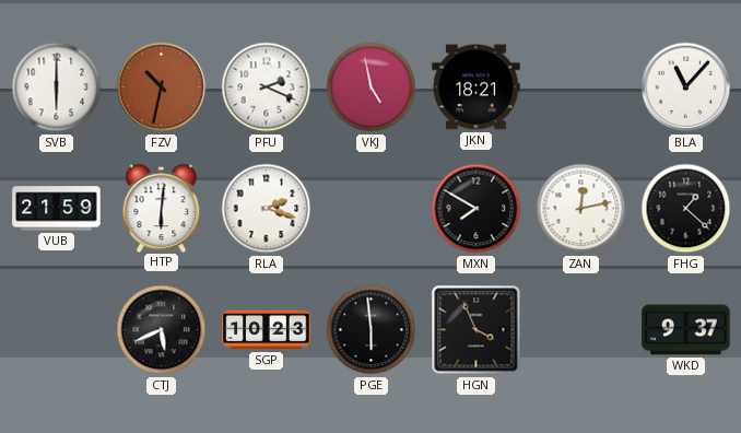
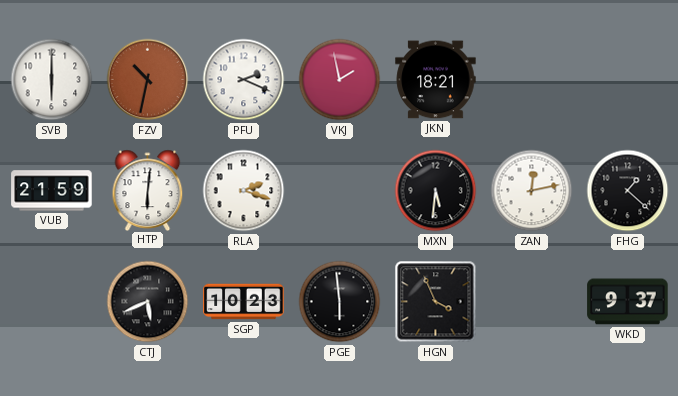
VKJ: 4:58 -> 1:58 (340, 80)
BLA: 11:07 -> none (686, 87)
MXN: 7:50 -> 5:31 (436, 191)
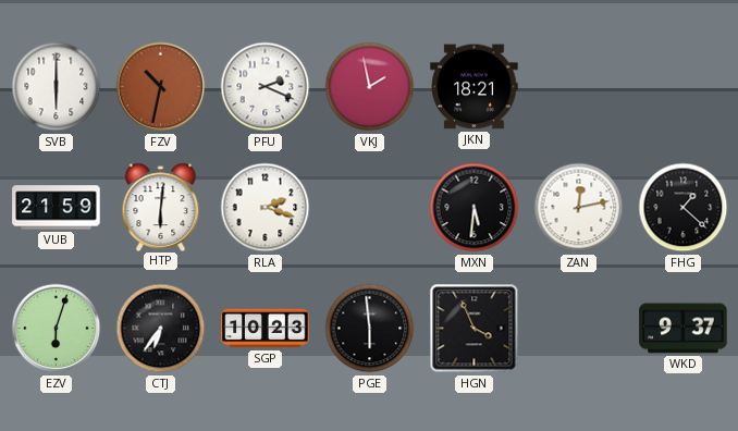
EZV: none -> 6:03 (57, 329)
CTJ: 5:41 -> 6:36 (161, 329)
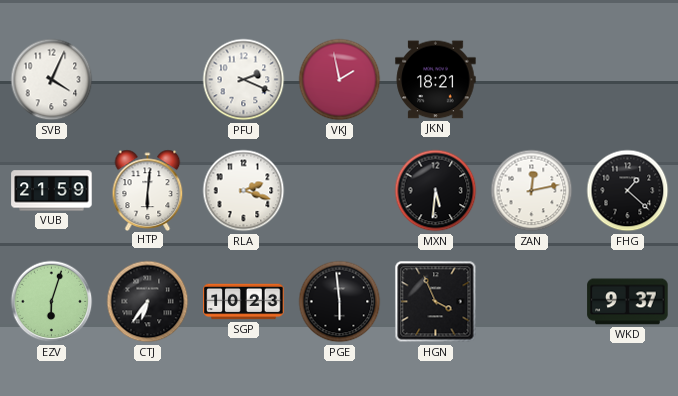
SVB: 6:00 -> 4:04 (52, 80)
FZV: 10:32 -> none (161, 87)
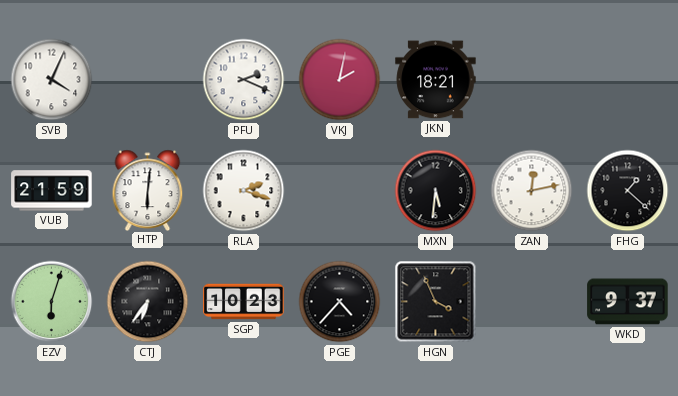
VKJ: 1:58 -> 2:02 (340, 80)
PGE: 5:59 -> 4:37 (340, 302)
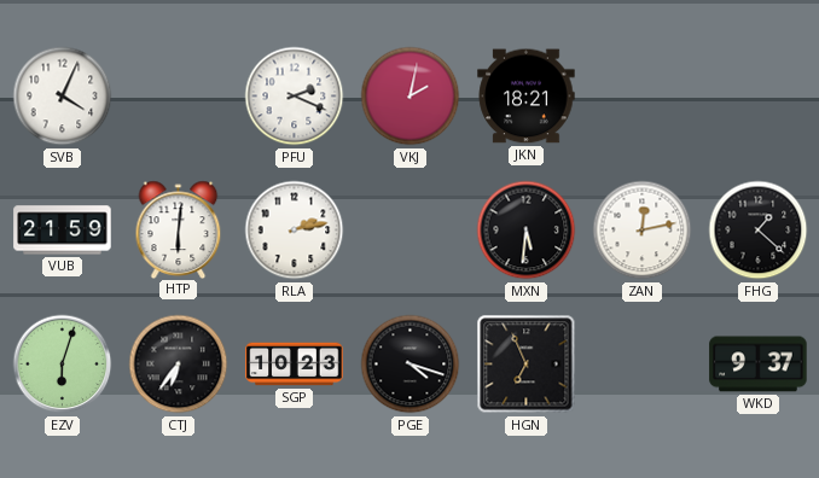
RLA: 2:18 -> 2:13 (295, 231)
PGE: 4:37 -> 4:18 (411, 365)
HGN: 3:56 -> 6:56 (527, 365)
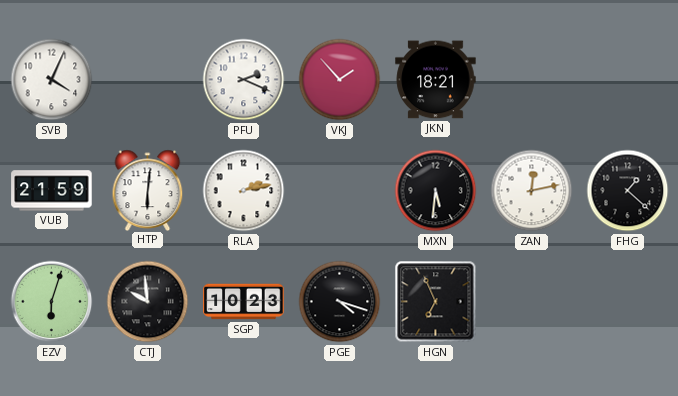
VKJ: 2:02 -> 1:53 (340, 80)
CTJ: 6:36 -> 9:59 (148, 302)
WKD: 9:37 -> none (759, 365)
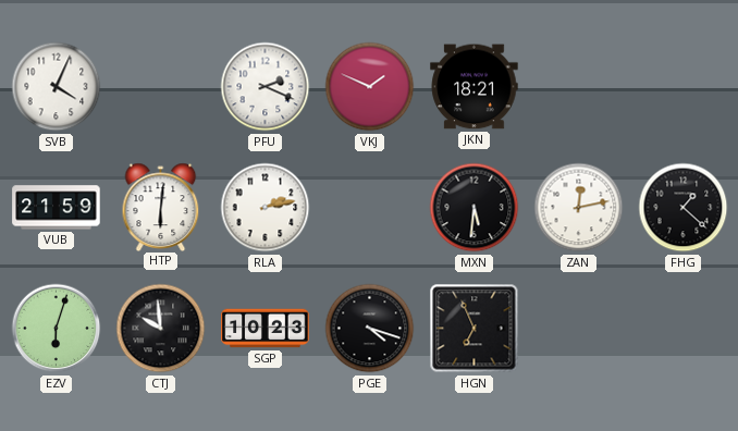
VKJ: 1:53 -> 1:49 (370, 87)
